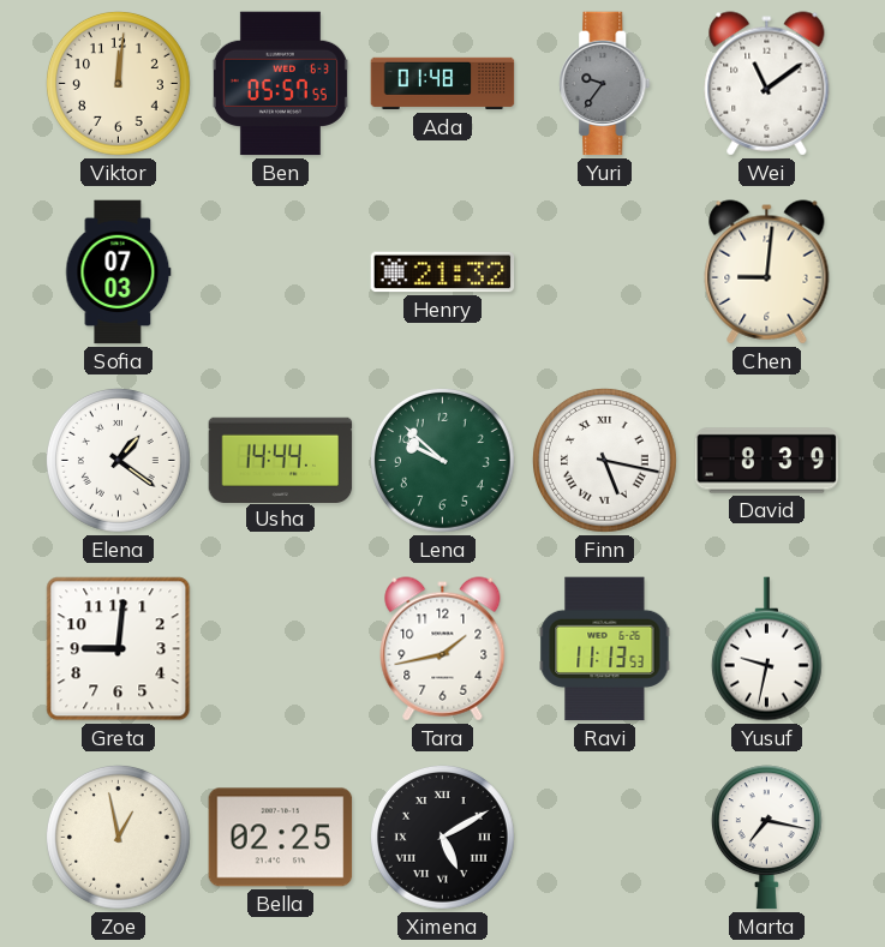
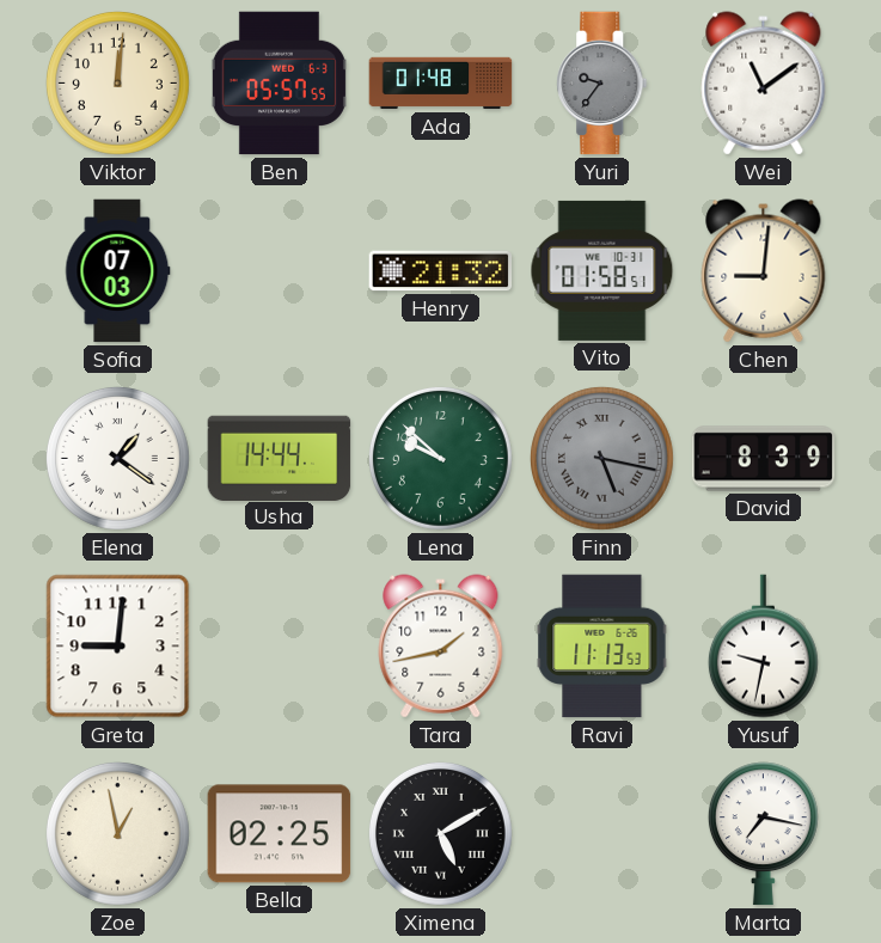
Vito: none -> 01:58 (602, 270)
Finn dial: white -> grey (601, 458)
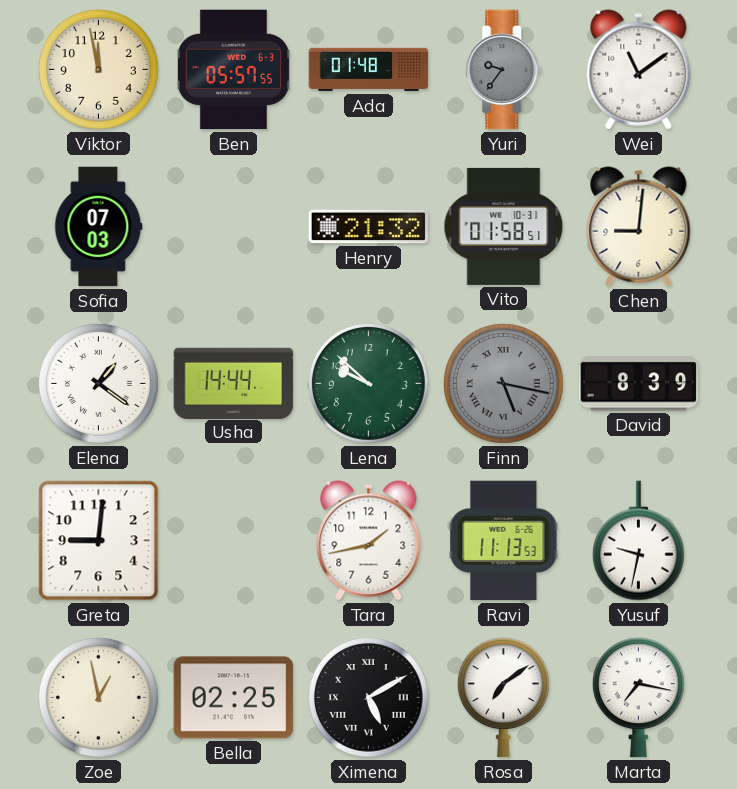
Viktor: 12:01 -> 11:58 (98, 69)
Rosa: none -> 7:09 (503, 698)
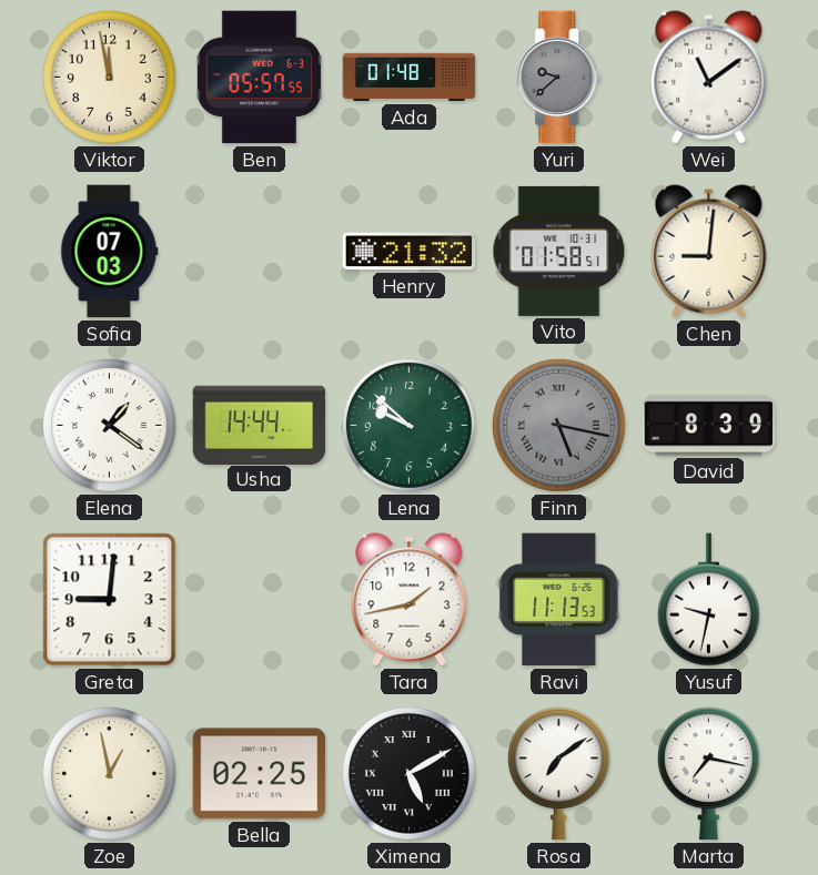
Yuri: 9:36 -> 9:38 (559, 78)
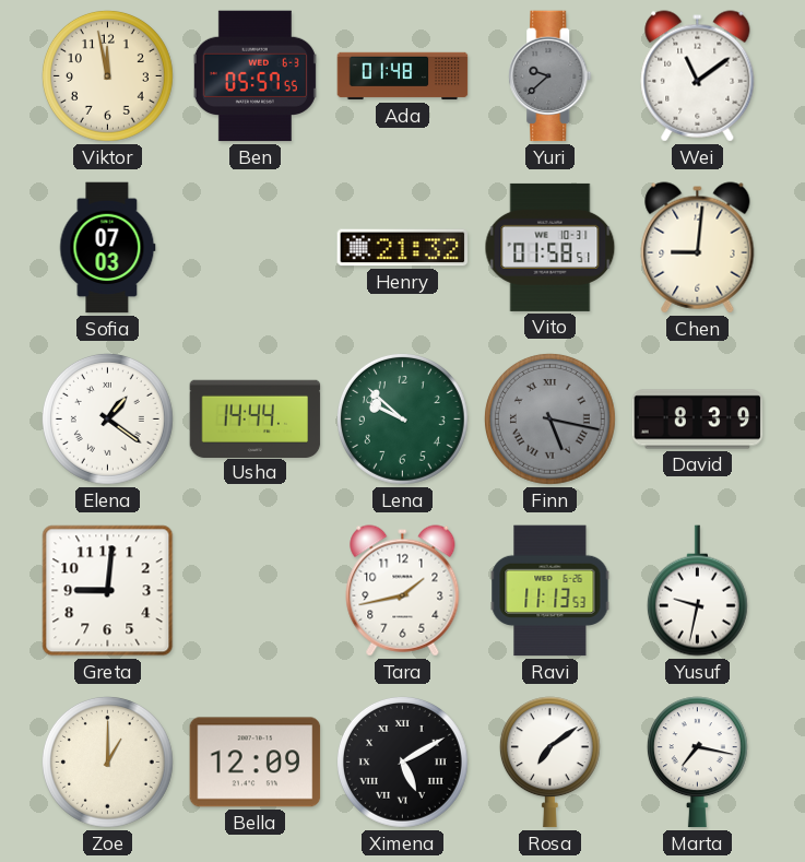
Zoe: 12:58 -> 1:00 (107, 761)
Bella: 02:25 -> 12:09 (256, 763)
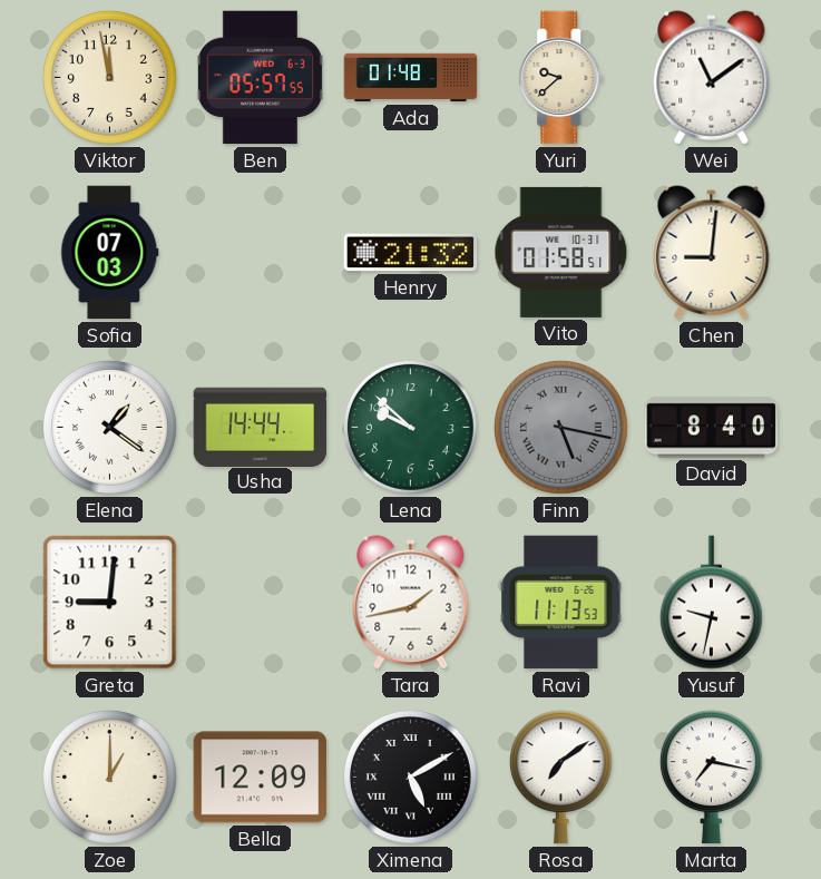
Yuri dial: grey -> cream (561, 78)
David: 8:39 -> 8:40 (712, 428)
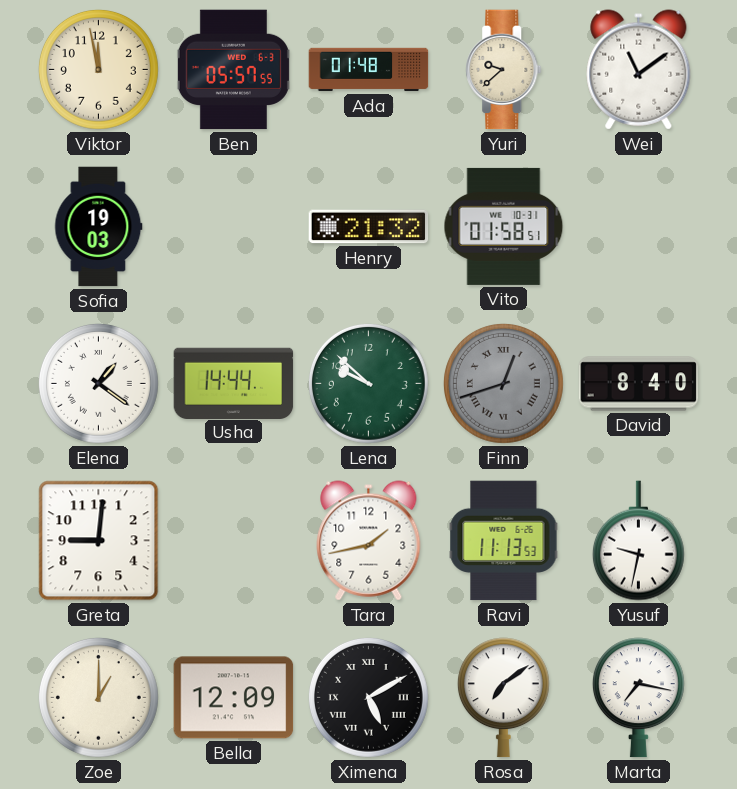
Sofia: 07:03 -> 19:03 (99, 227)
Chen: 9:01 -> none (712, 253)
Finn: 5:17 -> 12:42 (503, 383)
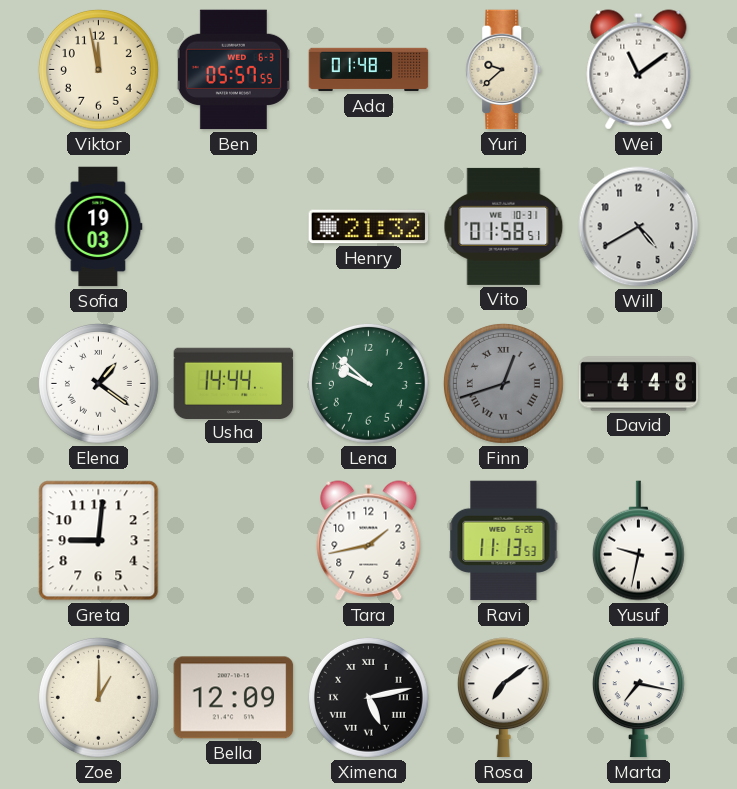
Will: none -> 4:40 (639, 227)
David: 8:40 -> 4:48 (639, 384)
Ximena: 5:10 -> 5:13 (368, 697)
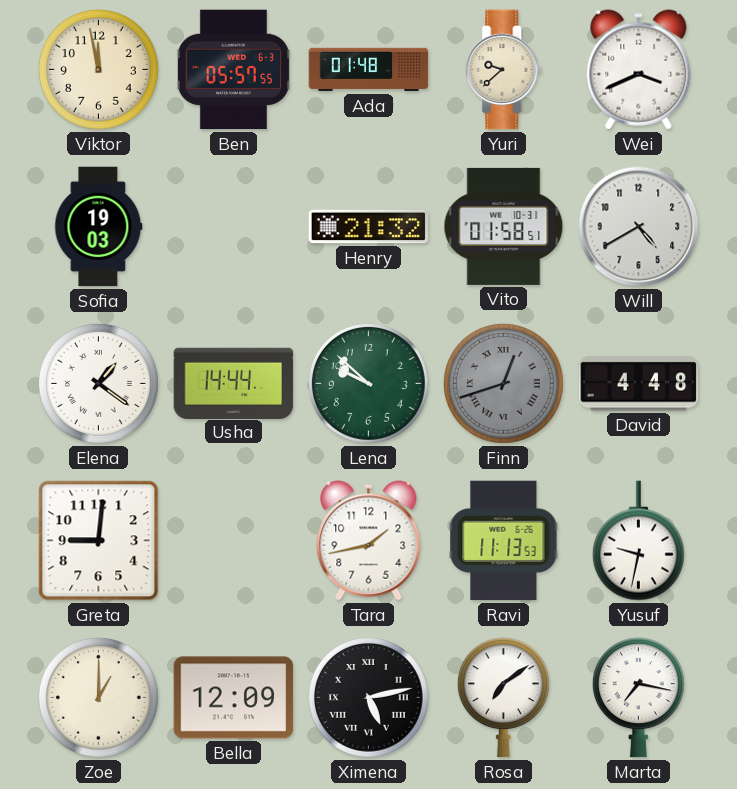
Wei: 11:09 -> 3:41 (639, 70)
